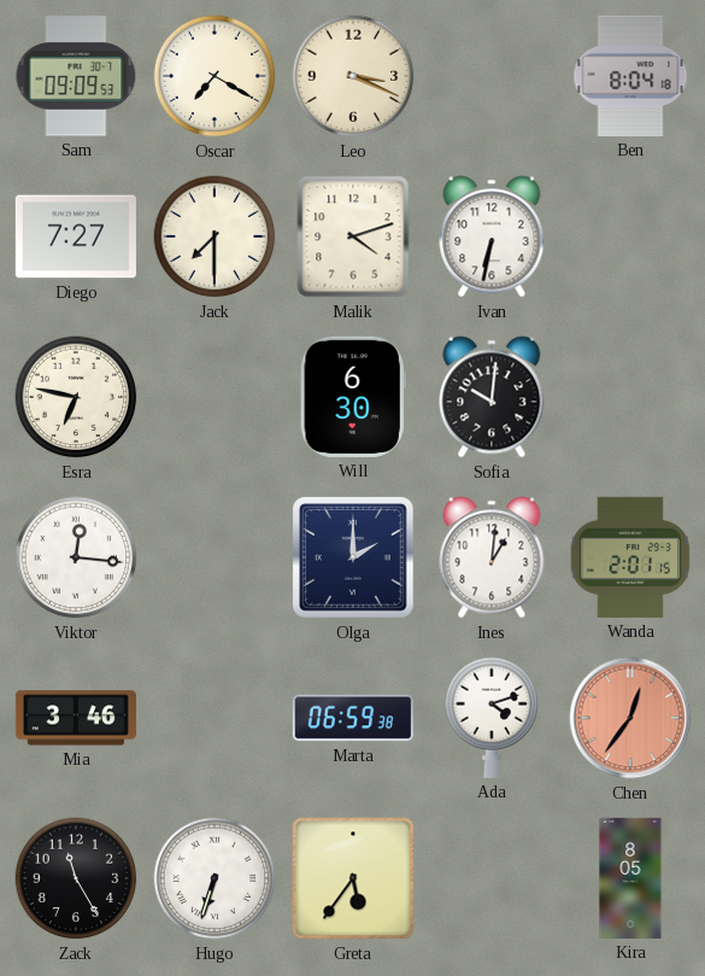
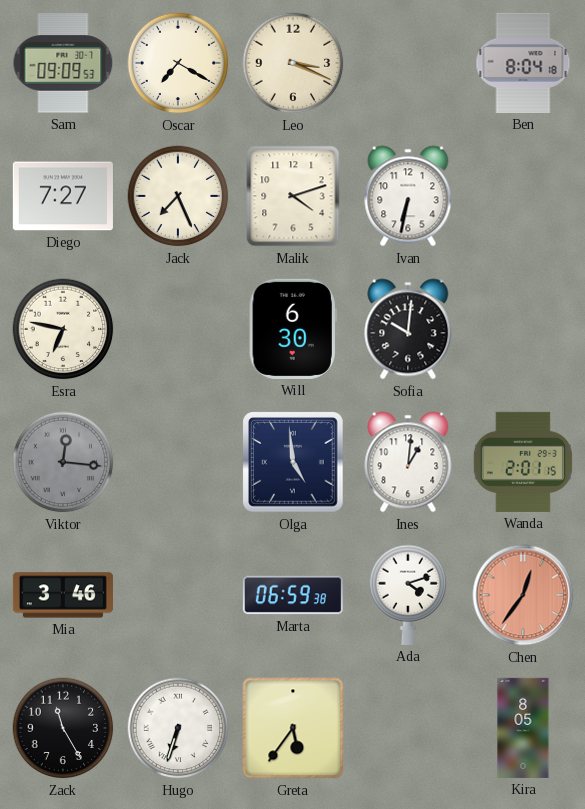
Jack: 7:30 -> 7:26 (178, 196)
Viktor dial: white -> grey (63, 462)
Olga: 2:00 -> 4:59 (293, 462)
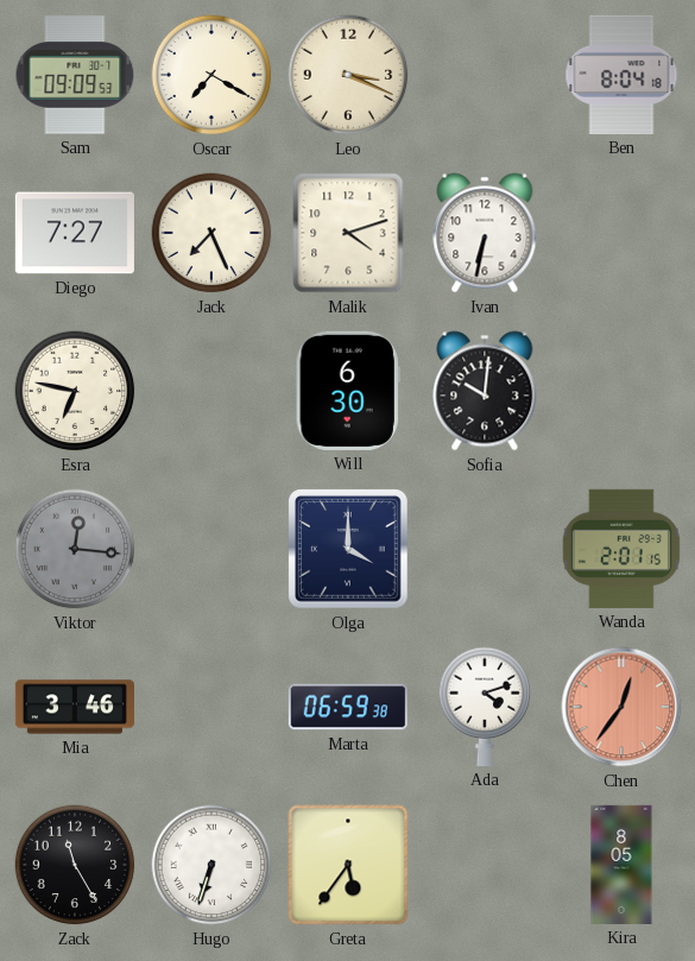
Olga: 4:59 -> 4:00 (348, 549)
Ines: 1:01 -> none (408, 462)
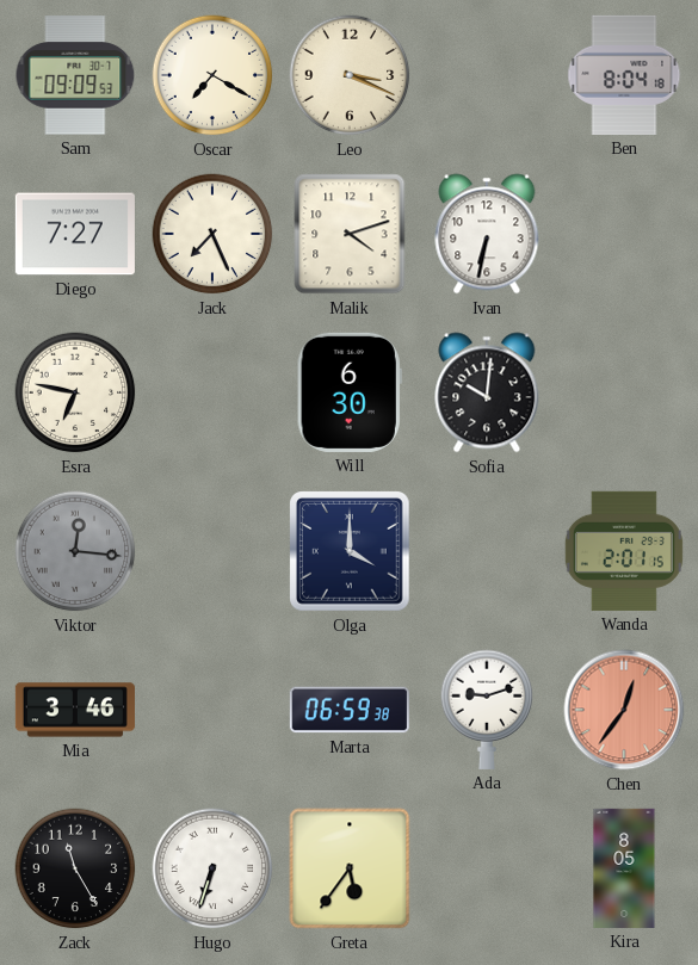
Ada: 4:12 -> 9:12 (487, 710)
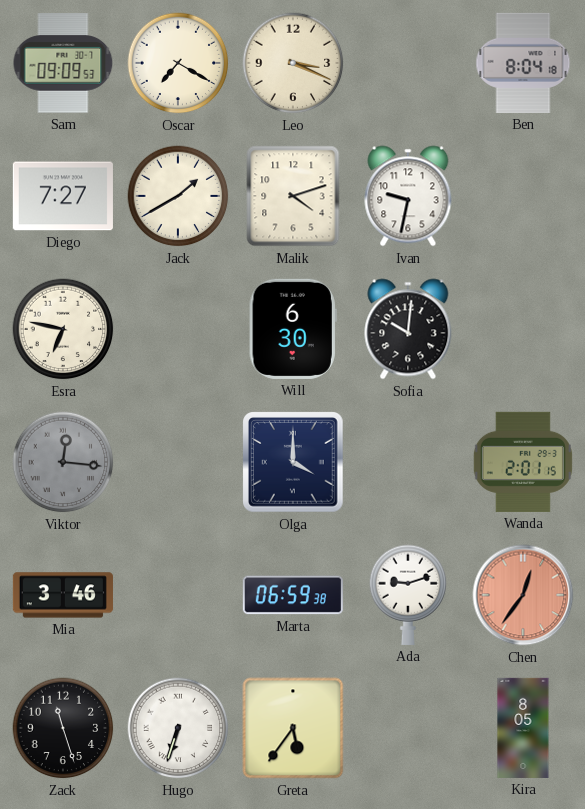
Jack: 7:26 -> 1:40 (178, 196)
Ivan: 6:32 -> 9:32 (408, 196)
Zack: 11:25 -> 11:27 (63, 728)
